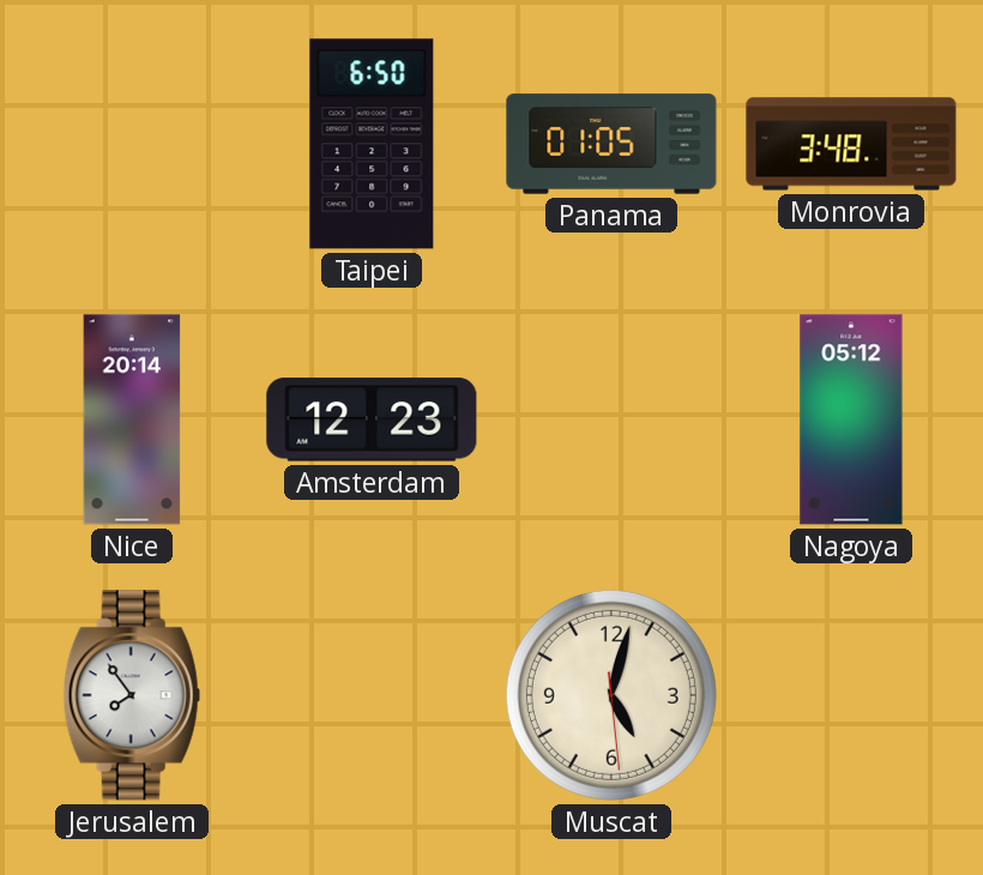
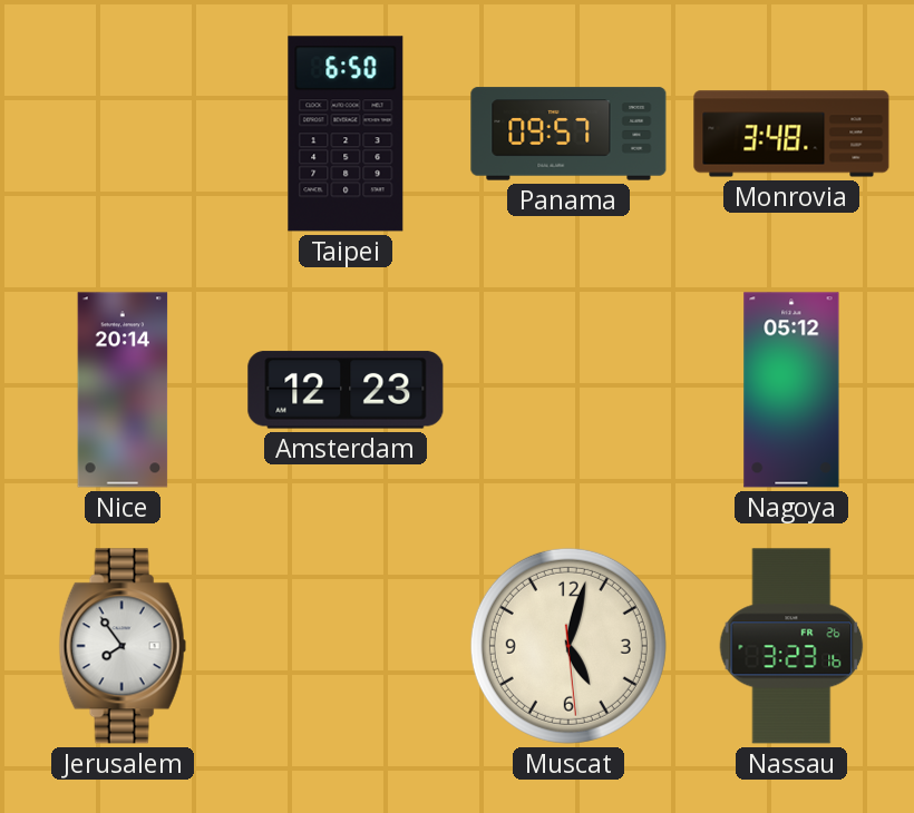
Panama: 01:05 -> 09:57 (568, 134)
Nassau: none -> 3:23 (791, 646)
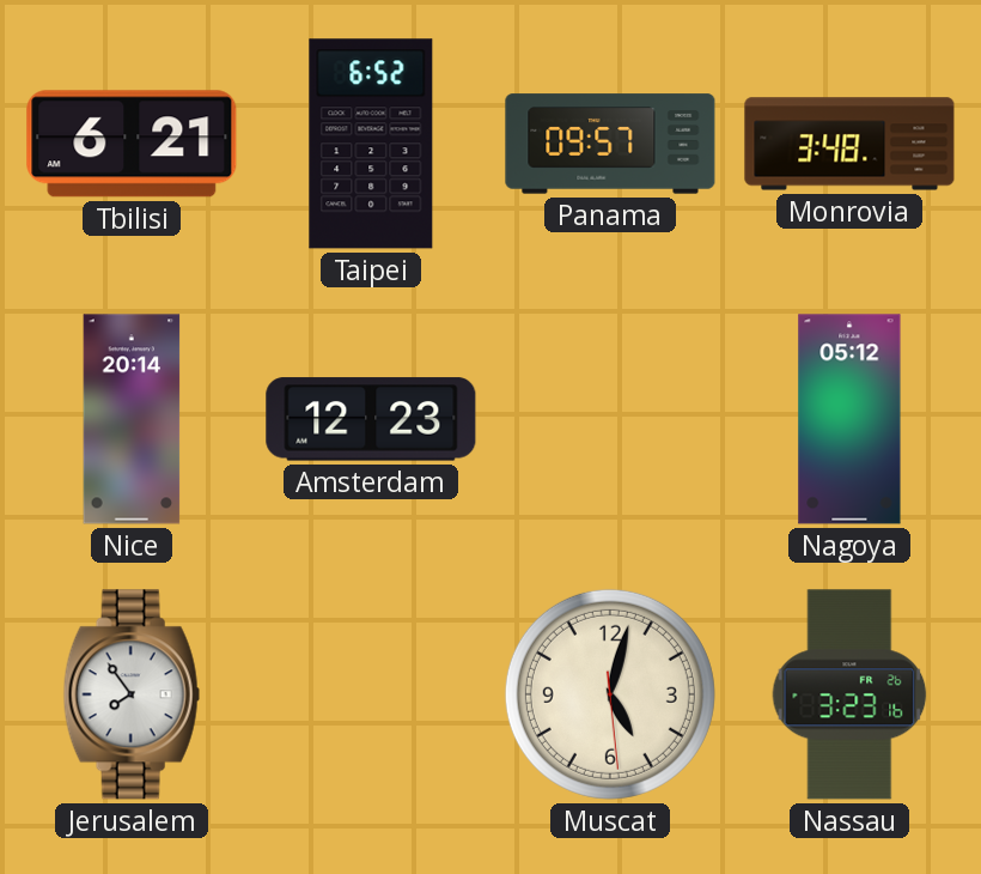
Tbilisi: none -> 6:21 (132, 144)
Taipei: 6:50 -> 6:52 (371, 144)
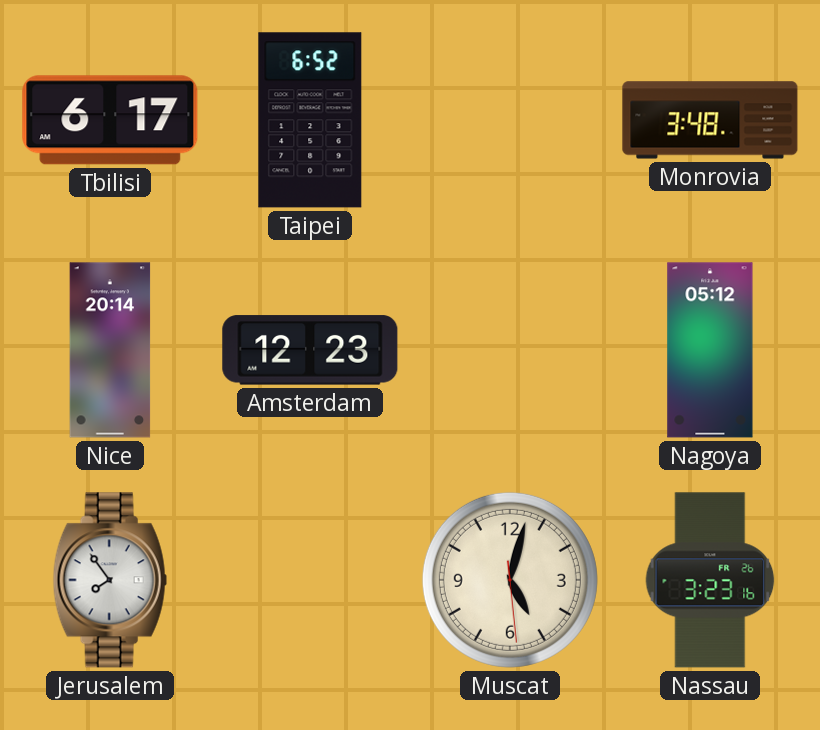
Tbilisi: 6:21 -> 6:17 (110, 120)
Panama: 09:57 -> none (610, 144)
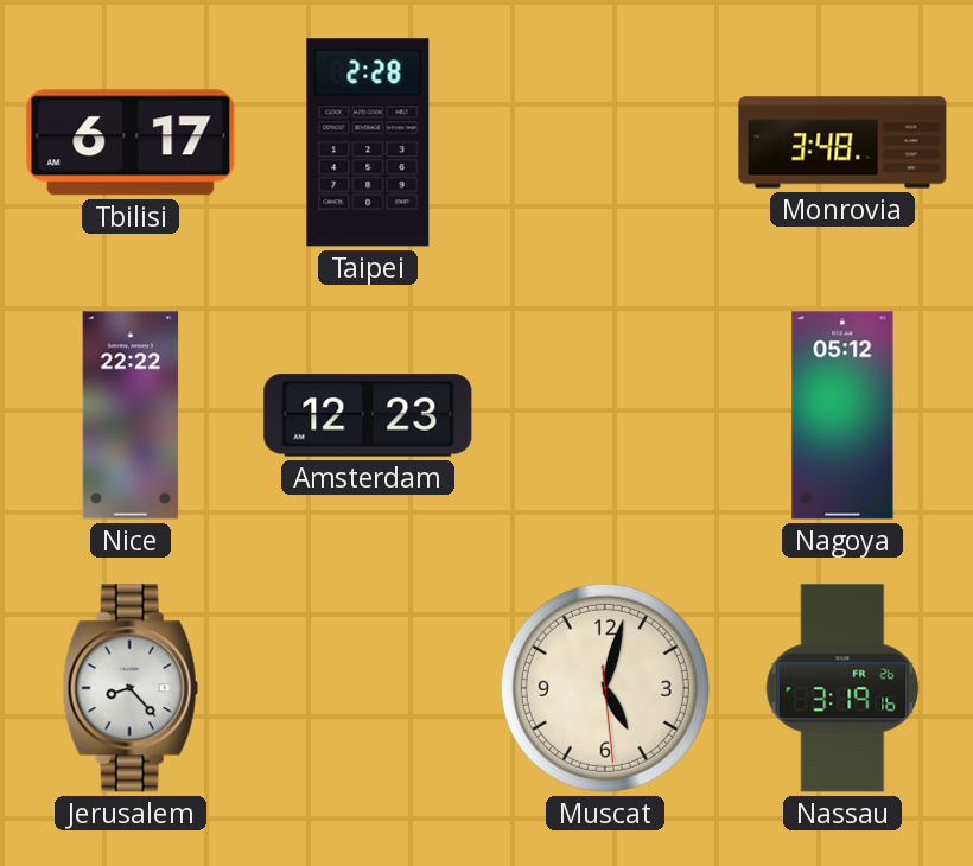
Taipei: 6:52 -> 2:28 (368, 142)
Nice: 20:14 -> 22:22 (131, 415)
Jerusalem: 7:54 -> 8:23 (131, 688)
Nassau: 3:23 -> 3:19 (842, 688)
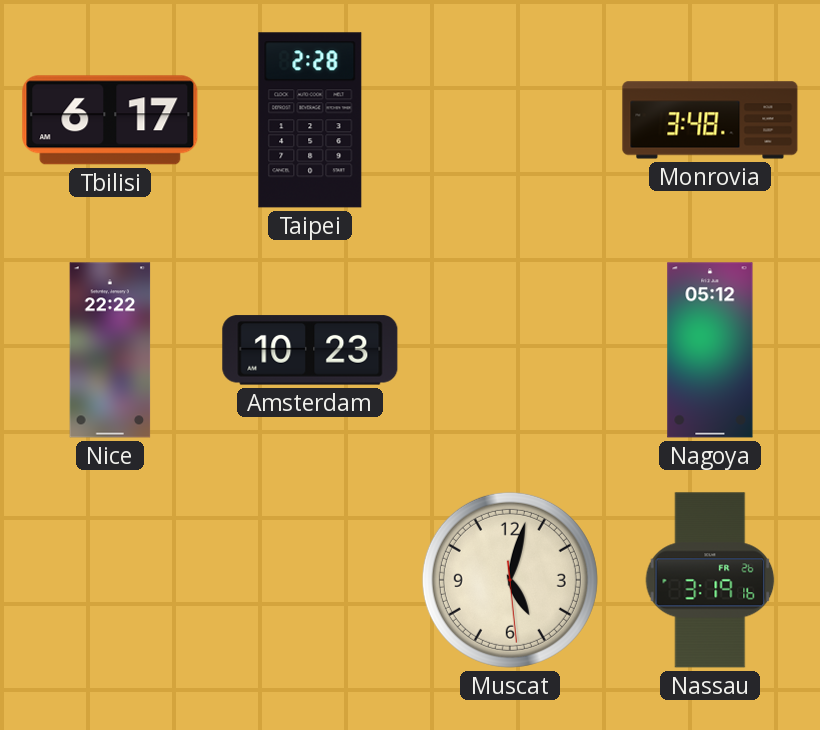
Amsterdam: 12:23 -> 10:23 (310, 350)
Jerusalem: 8:23 -> none (131, 688)
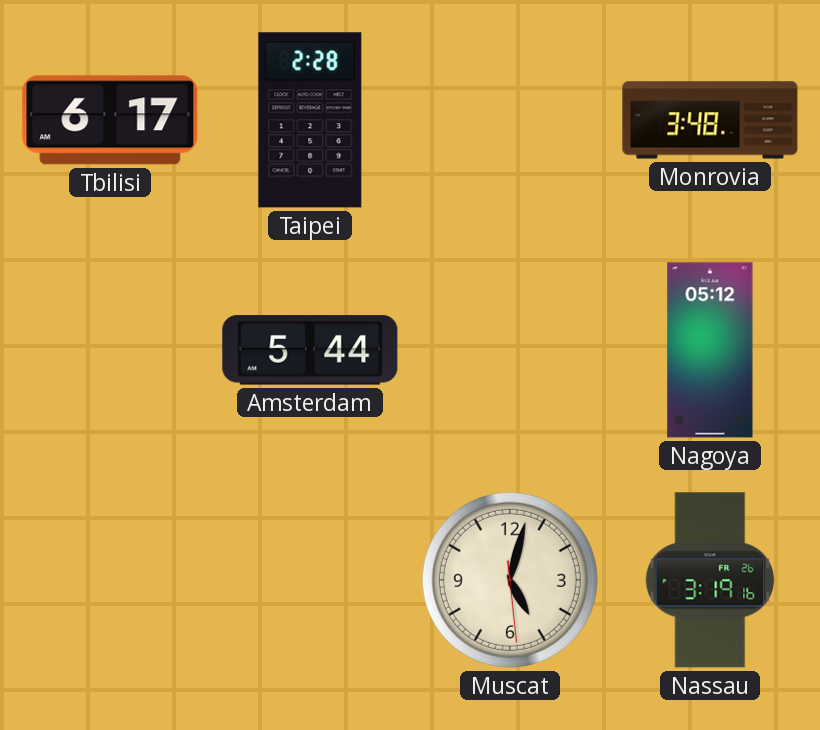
Nice: 22:22 -> none (110, 350)
Amsterdam: 10:23 -> 5:44 (310, 350)
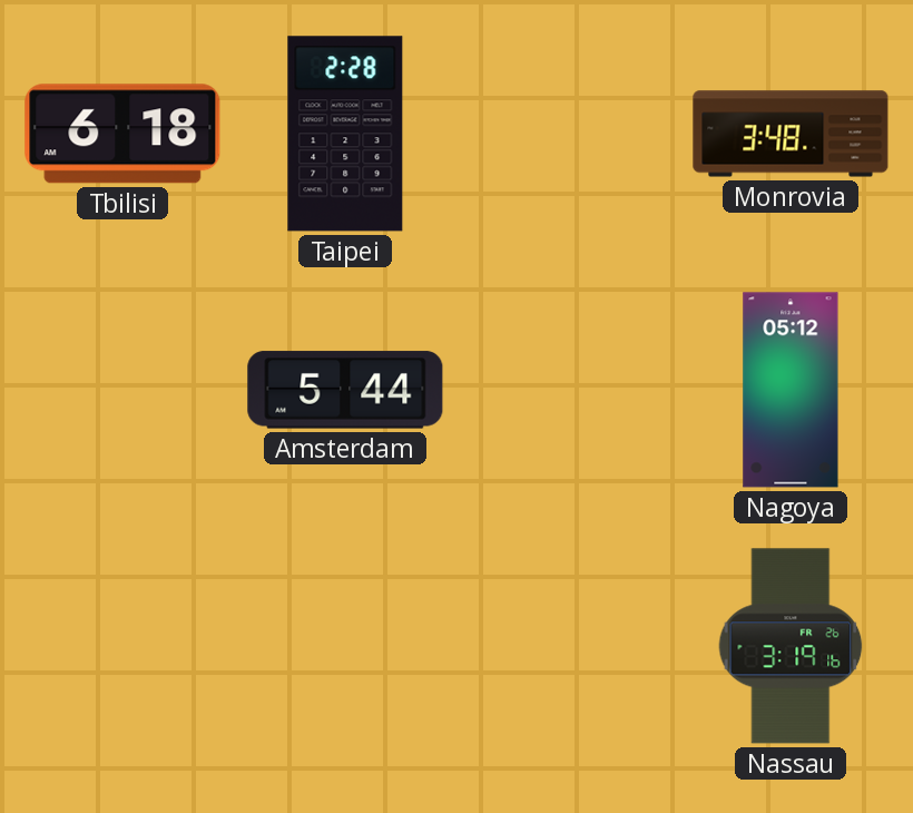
Tbilisi: 6:17 -> 6:18 (122, 134)
Muscat: 5:02 -> none (510, 580)
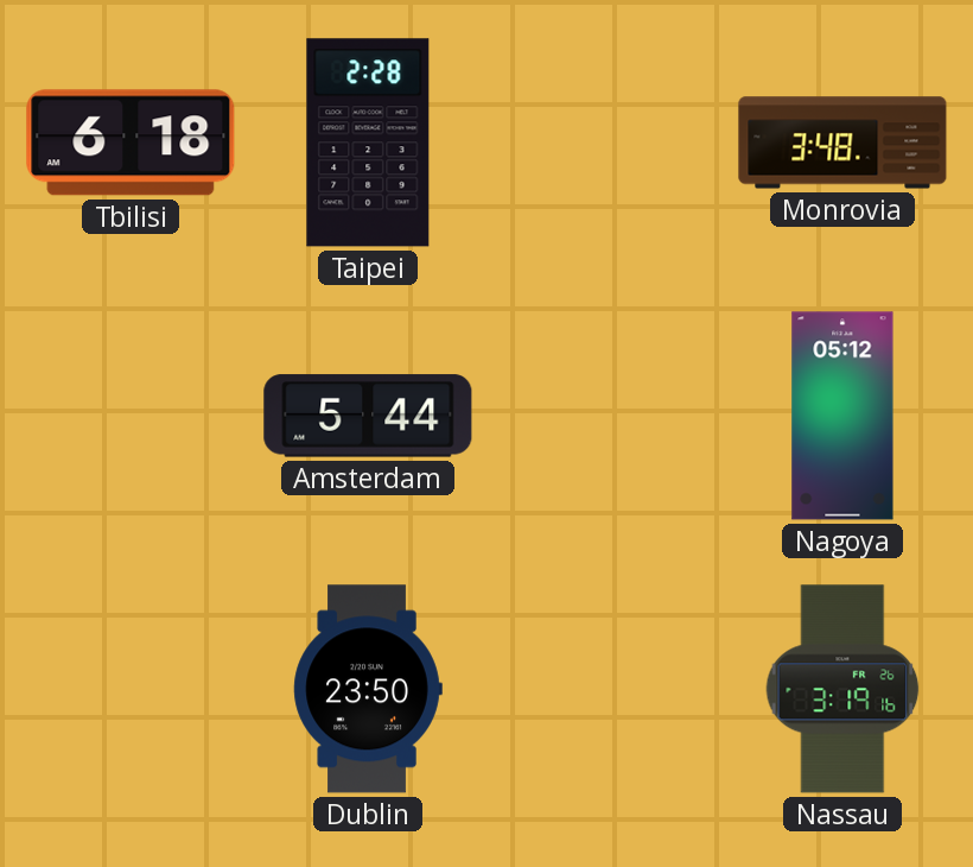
Dublin: none -> 23:50 (368, 689)
